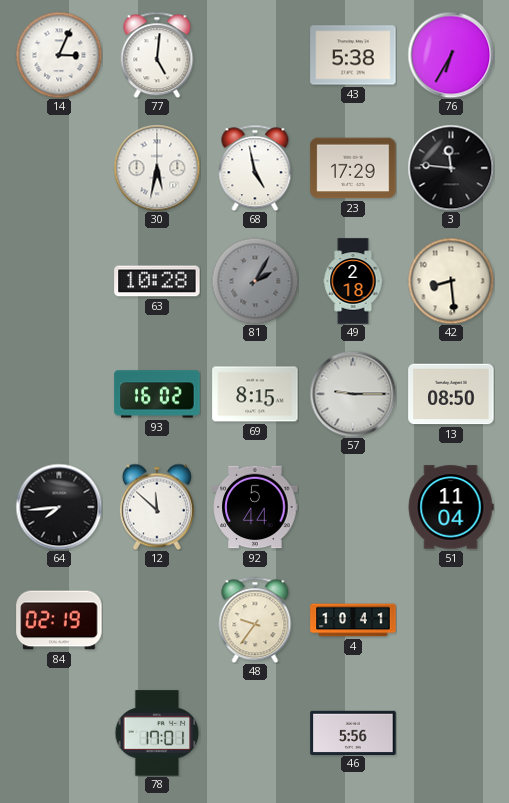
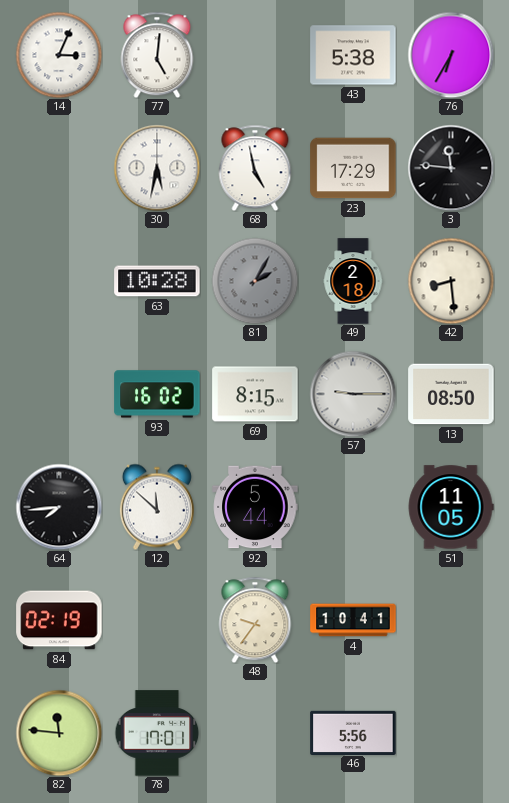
51: 11:04 -> 11:05 (451, 507)
82: none -> 11:46 (59, 733)
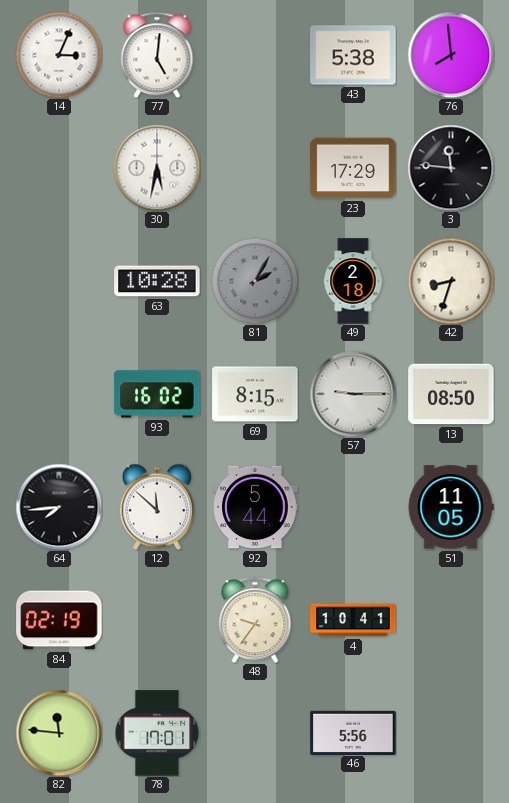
76: 6:35 -> 7:59 (451, 55)
68: 4:58 -> none (255, 168)
42: 8:29 -> 8:33 (451, 281)
